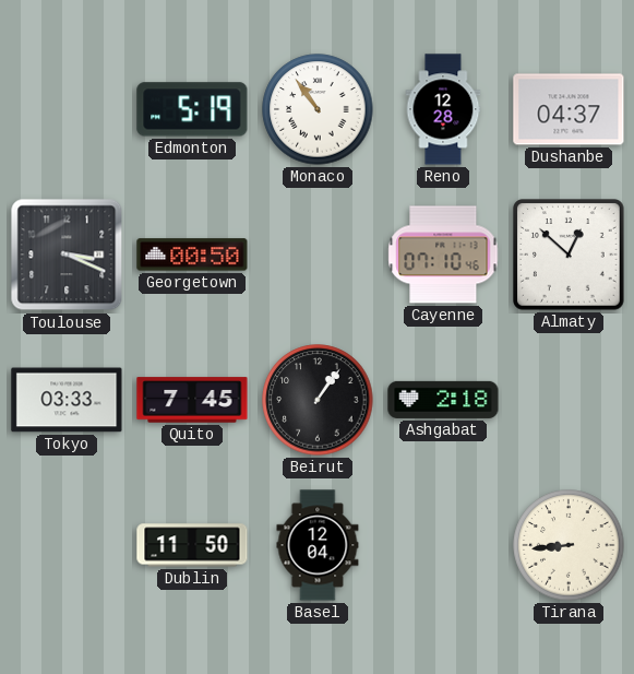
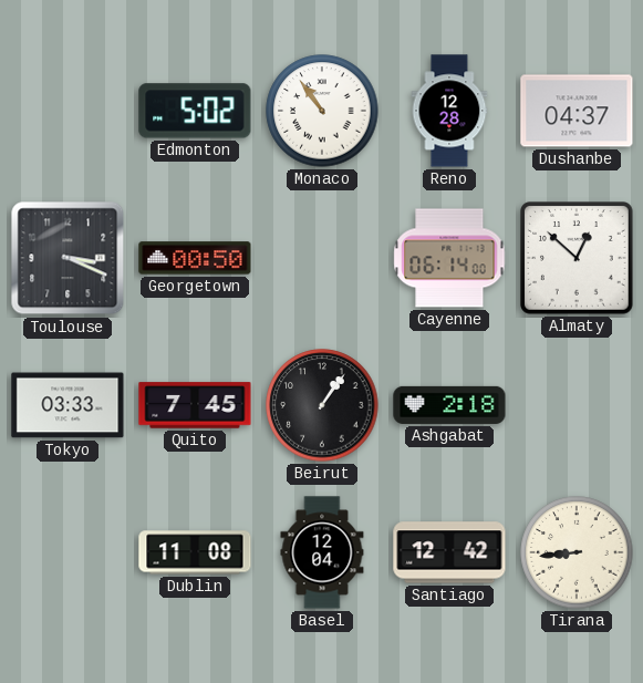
Edmonton: 5:19 -> 5:02 (195, 111)
Cayenne: 07:10 -> 06:14 (449, 258)
Dublin: 11:50 -> 11:08 (195, 552)
Santiago: none -> 12:42 (449, 552)
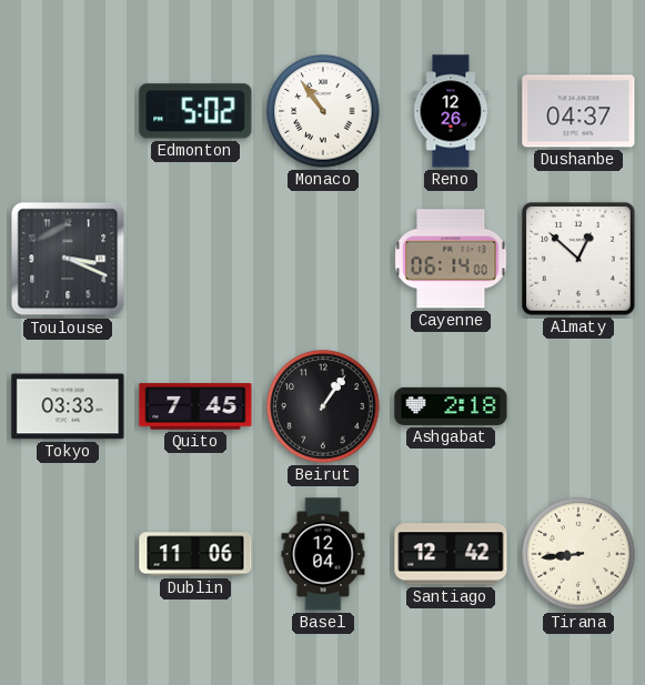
Reno: 12:28 -> 12:26 (451, 111)
Georgetown: 00:50 -> none (195, 258)
Dublin: 11:08 -> 11:06 (195, 554)
